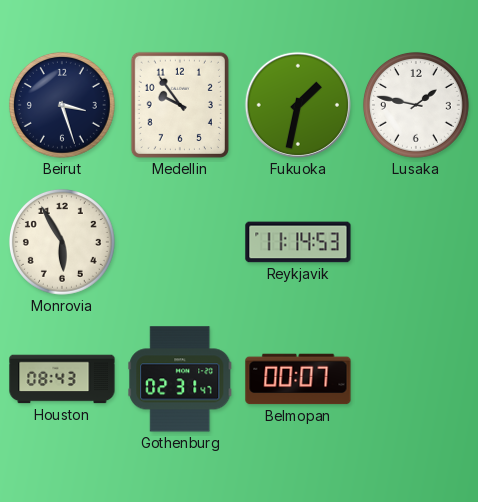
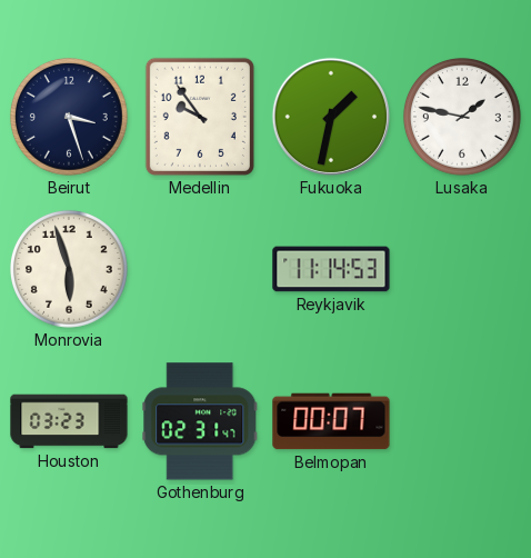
Monrovia: 5:55 -> 5:57 (69, 269)
Houston: 08:43 -> 03:23 (69, 421)
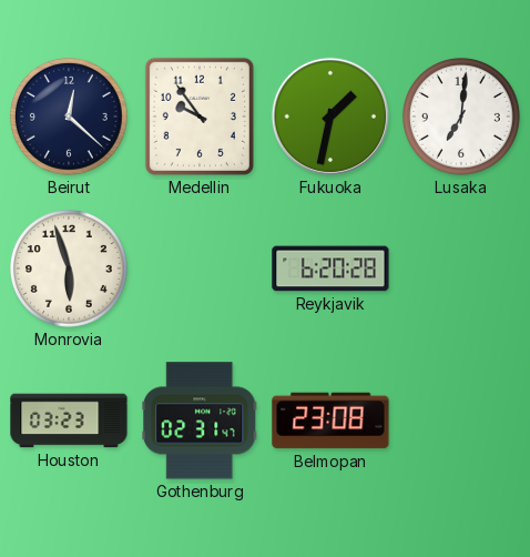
Beirut: 3:27 -> 12:22 (69, 117)
Lusaka: 1:47 -> 7:01 (461, 117)
Reykjavik: 11:14 -> 6:20 (330, 269)
Belmopan: 00:07 -> 23:08 (330, 421)
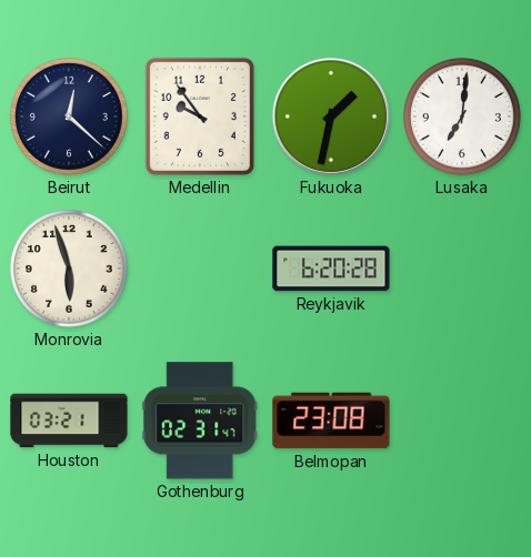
Houston: 03:23 -> 03:21 (69, 421)
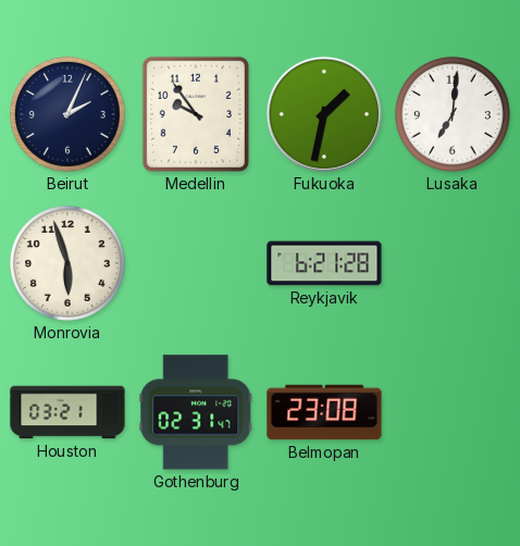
Beirut: 12:22 -> 2:04 (67, 114)
Reykjavik: 6:20 -> 6:21 (324, 263)
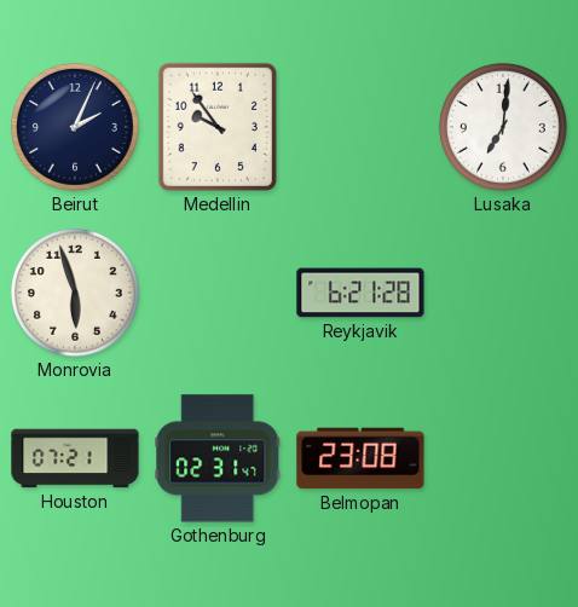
Fukuoka: 1:32 -> none (324, 114)
Houston: 03:21 -> 07:21 (75, 458)
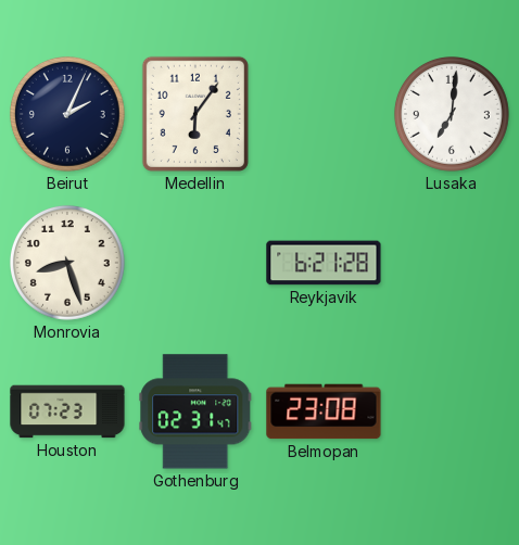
Medellin: 9:54 -> 6:06 (195, 114)
Monrovia: 5:57 -> 8:27 (67, 263)
Houston: 07:21 -> 07:23 (67, 411)
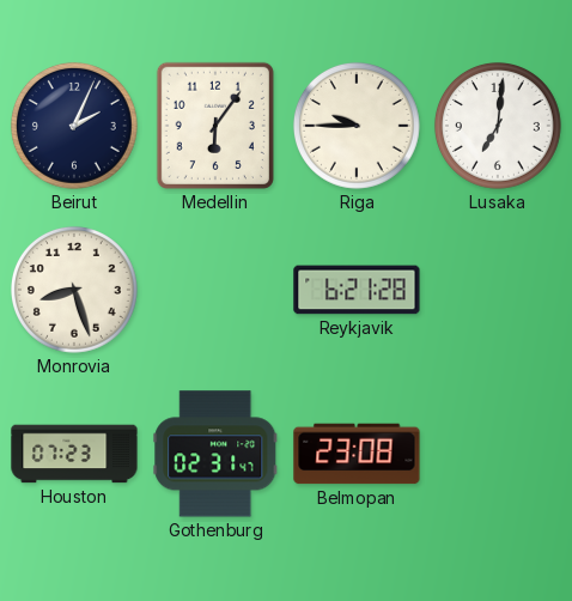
Riga: none -> 9:45 (357, 126)
